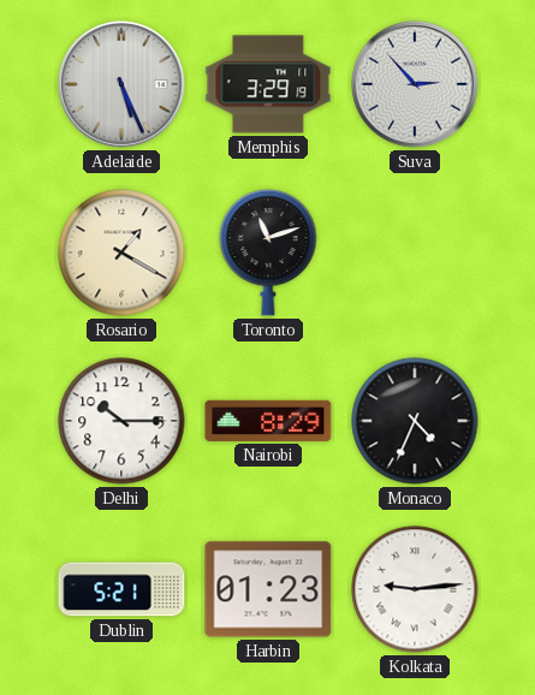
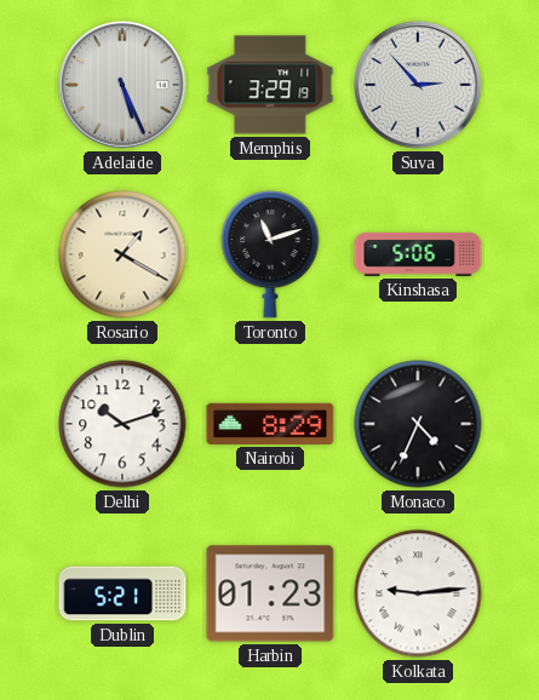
Kinshasa: none -> 5:06 (418, 254)
Delhi: 10:15 -> 10:12 (122, 424)
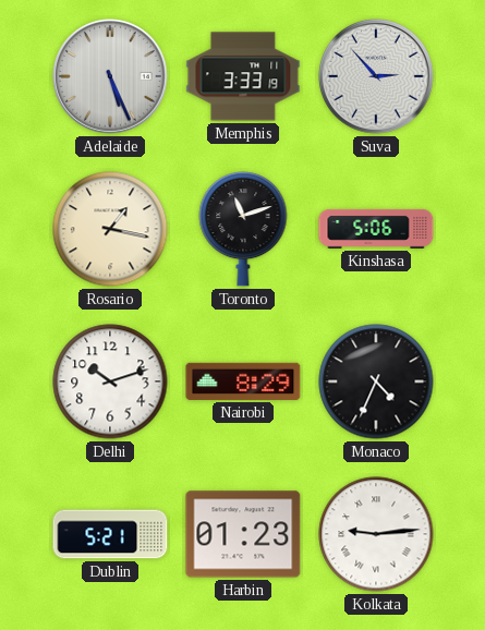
Memphis: 3:29 -> 3:33 (243, 76)
Rosario: 1:20 -> 1:17 (110, 229)
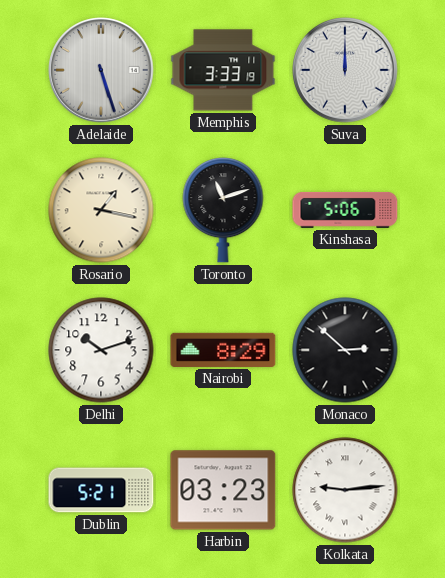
Adelaide: 5:26 -> 5:27 (101, 70)
Suva: 2:53 -> 12:00 (345, 70)
Monaco: 4:34 -> 2:52 (345, 350)
Harbin: 01:23 -> 03:23 (223, 490)
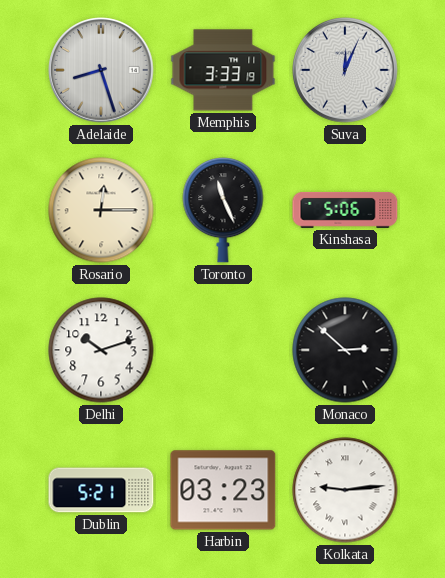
Adelaide: 5:27 -> 8:27 (101, 70)
Suva: 12:00 -> 12:04 (345, 70)
Rosario: 1:17 -> 12:15 (101, 210)
Toronto: 11:12 -> 11:26 (223, 211)
Nairobi: 8:29 -> none (223, 350)
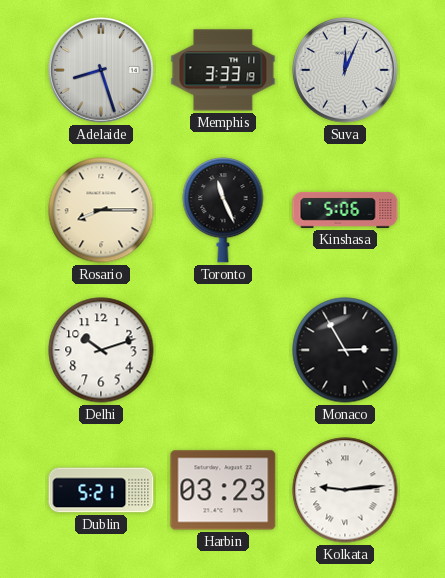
Rosario: 12:15 -> 8:15 (101, 210)
Monaco: 2:52 -> 2:55 (345, 350)
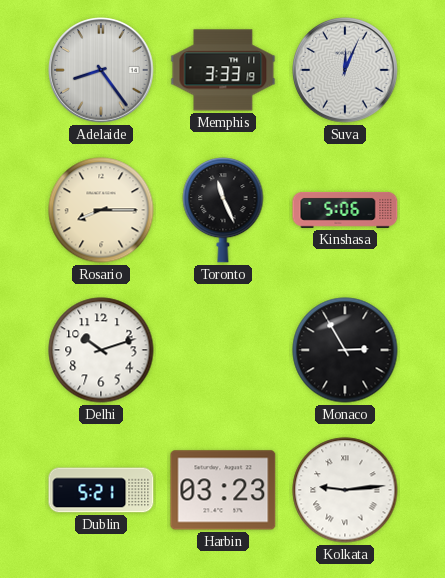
Adelaide: 8:27 -> 8:24 (101, 70)
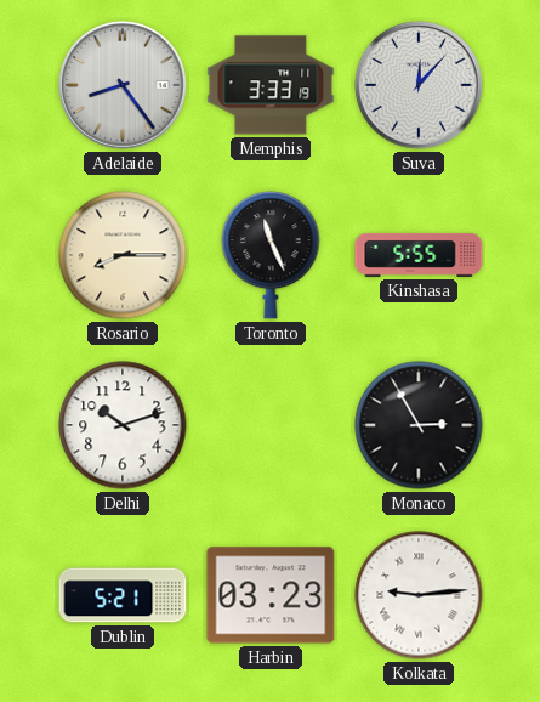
Suva: 12:04 -> 12:07 (419, 85)
Kinshasa: 5:06 -> 5:55 (419, 255)
